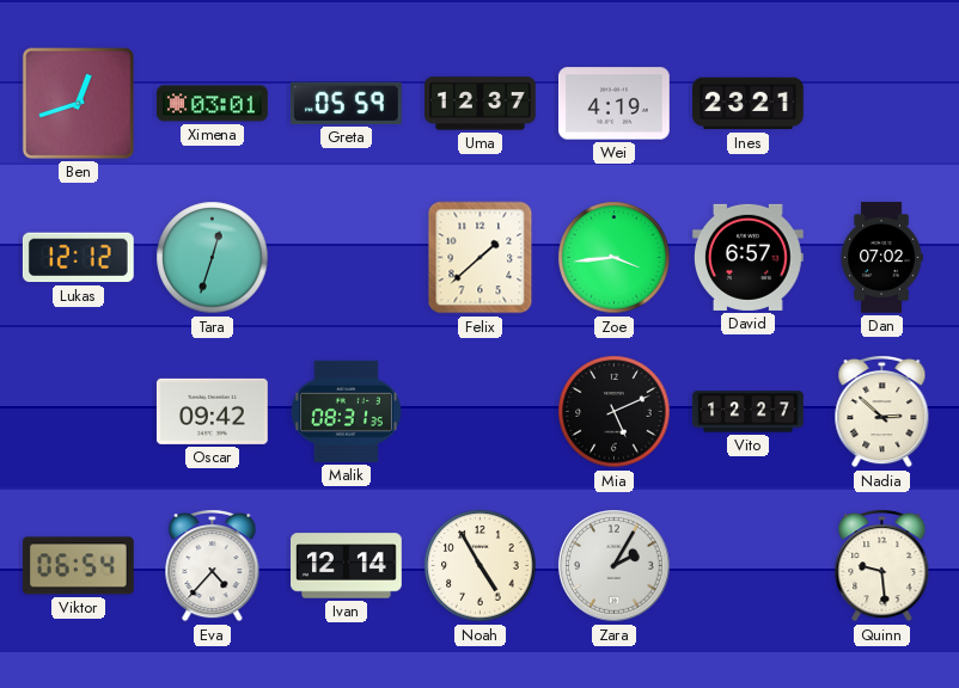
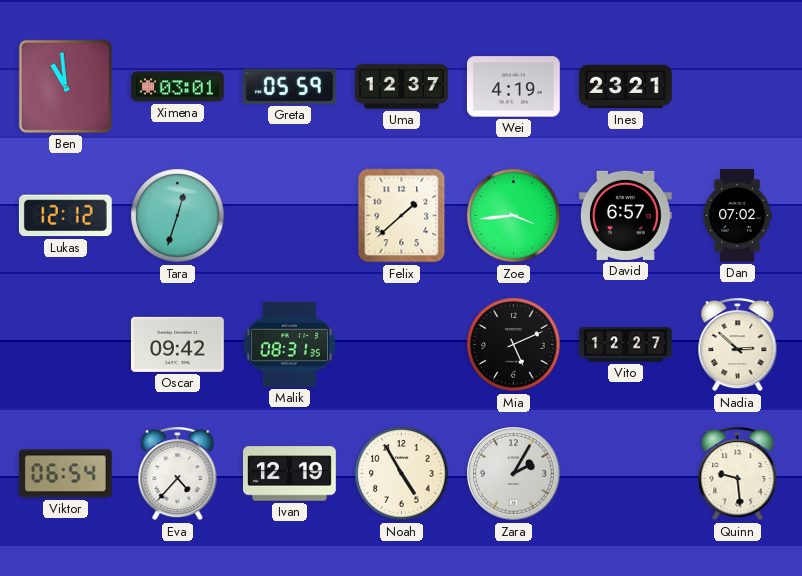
Ben: 12:42 -> 10:59 (65, 86)
Ivan: 12:14 -> 12:19 (290, 474)
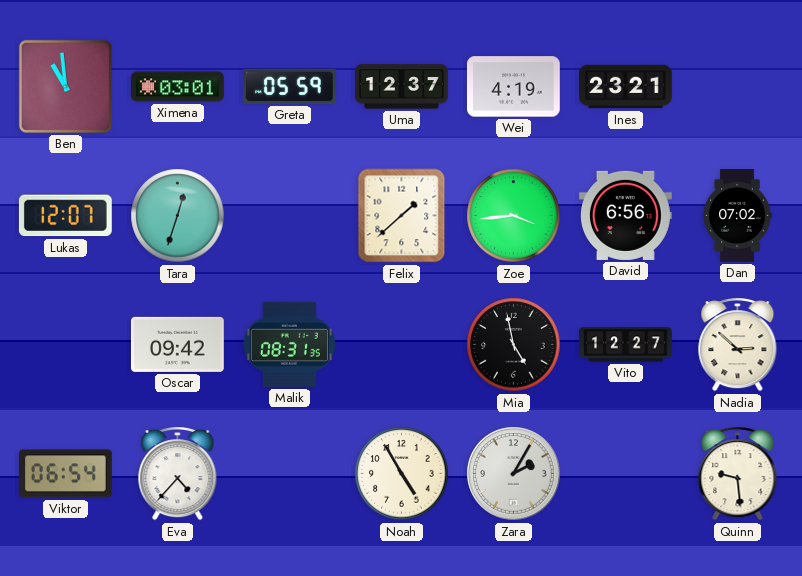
Lukas: 12:12 -> 12:07 (65, 216)
David: 6:57 -> 6:56 (626, 215)
Mia: 5:11 -> 4:58 (514, 345)
Ivan: 12:19 -> none (290, 474)
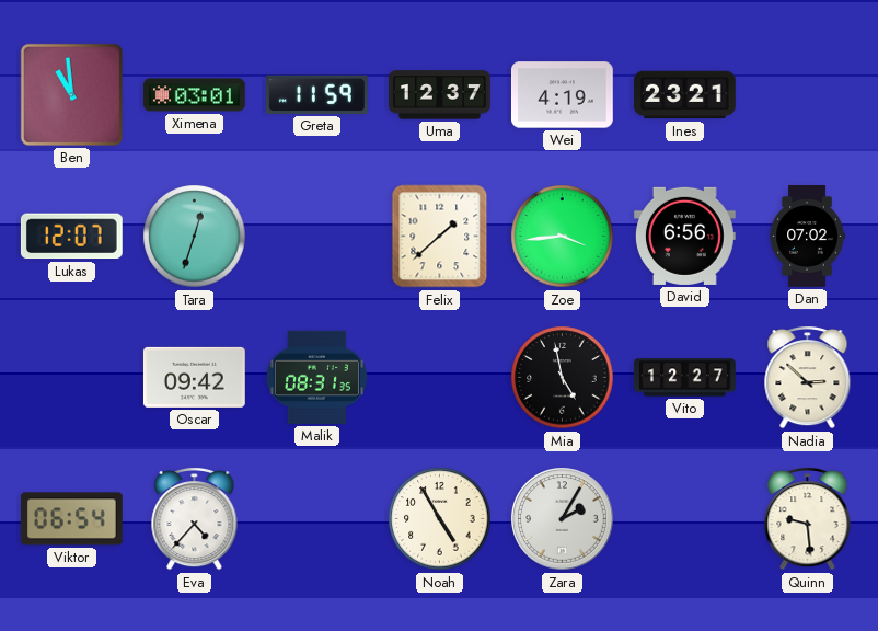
Greta: 05:59 -> 11:59 (316, 94)
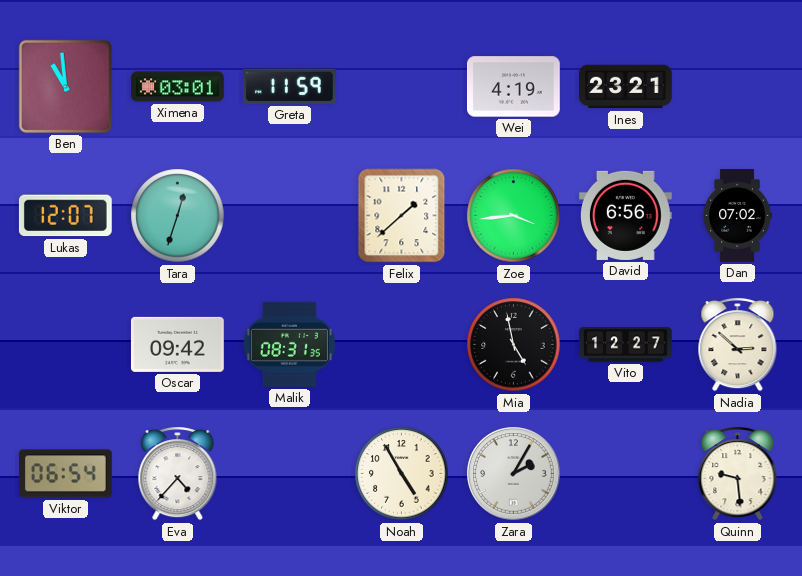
Uma: 12:37 -> none (440, 95)
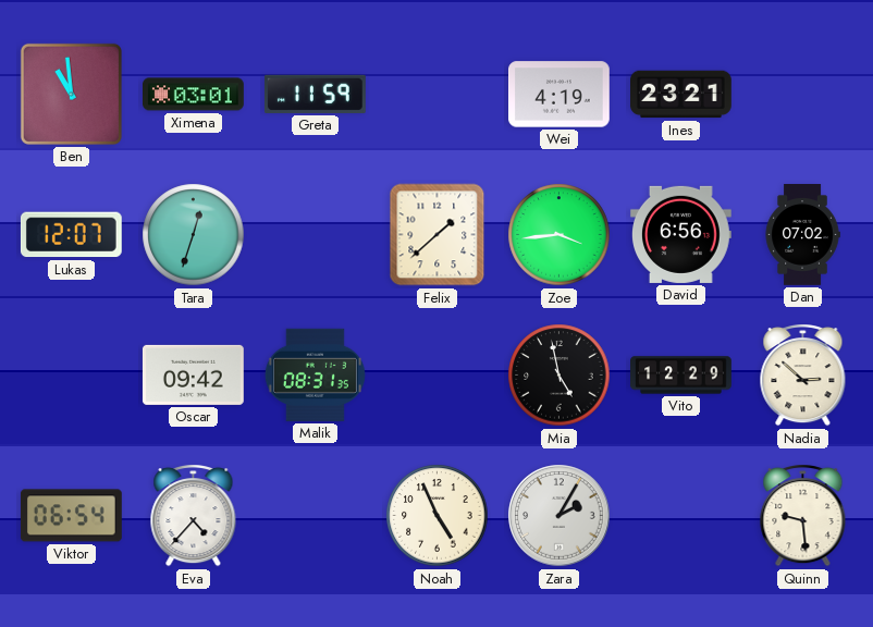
Vito: 12:27 -> 12:29 (681, 376)
Noah: 4:55 -> 4:56 (438, 516)
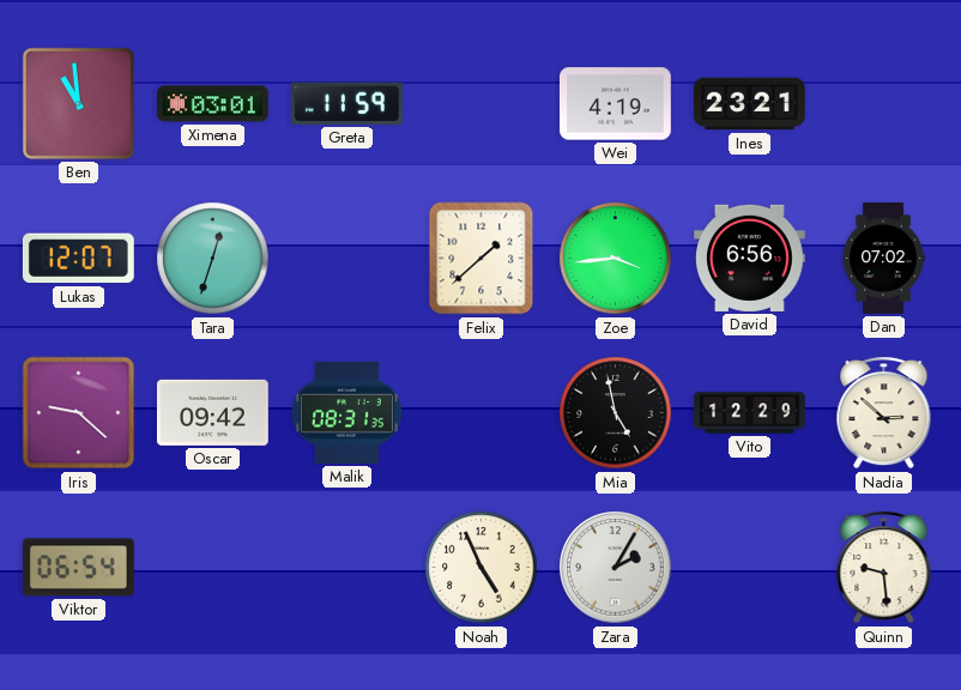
Iris: none -> 9:22 (79, 413)
Eva: 4:37 -> none (194, 516)
